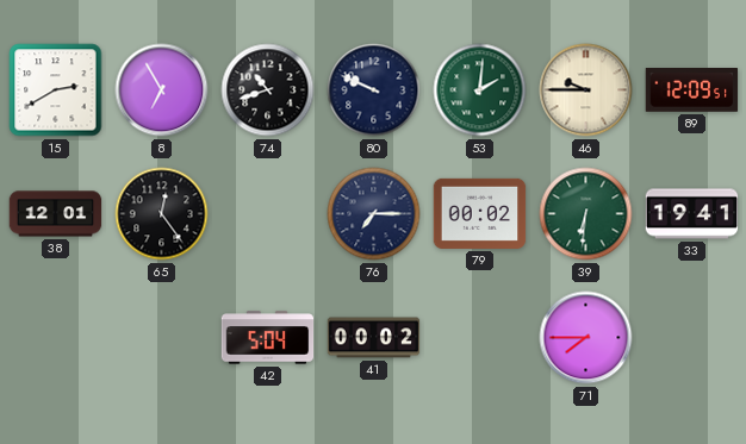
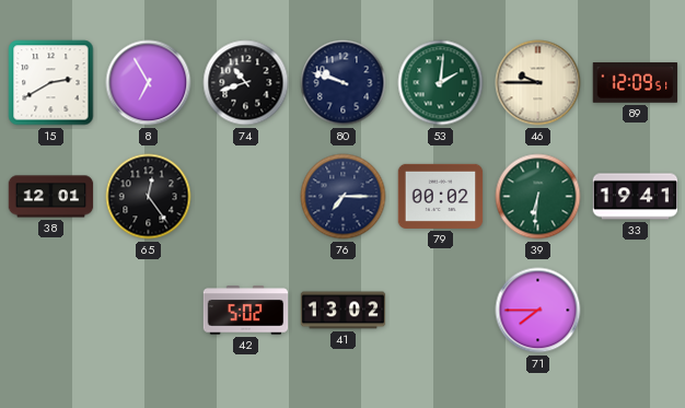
80: 9:49 -> 9:48 (344, 83)
42: 5:04 -> 5:02 (246, 311)
41: 00:02 -> 13:02 (344, 311)
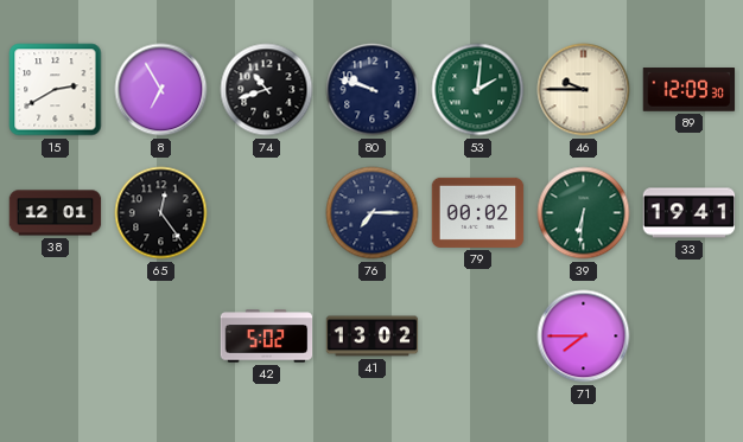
89: 12:09:51 -> 12:09:30 (690, 90)
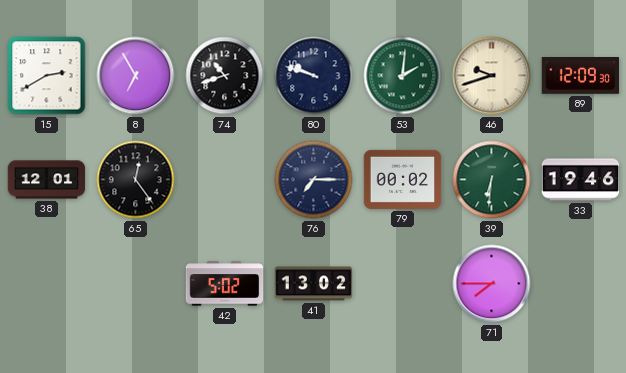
46: 9:45 -> 9:42 (492, 76)
33: 19:41 -> 19:46 (581, 180)
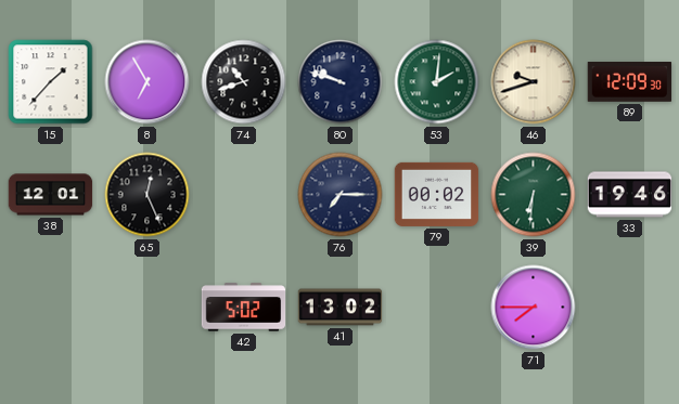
15: 2:40 -> 1:37 (51, 82)
65: 12:24 -> 12:26 (148, 195)
